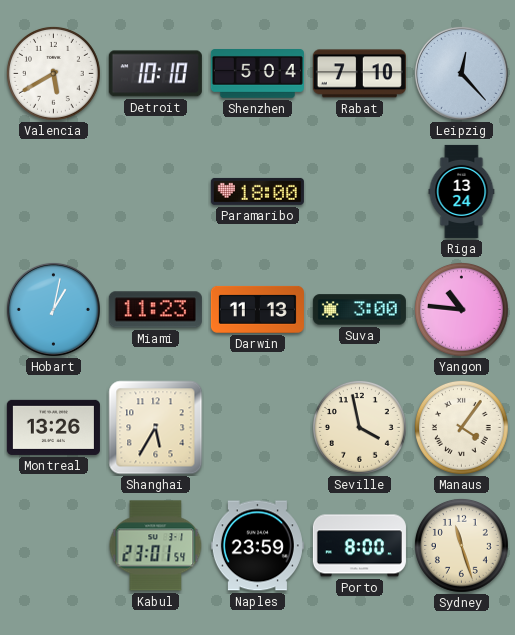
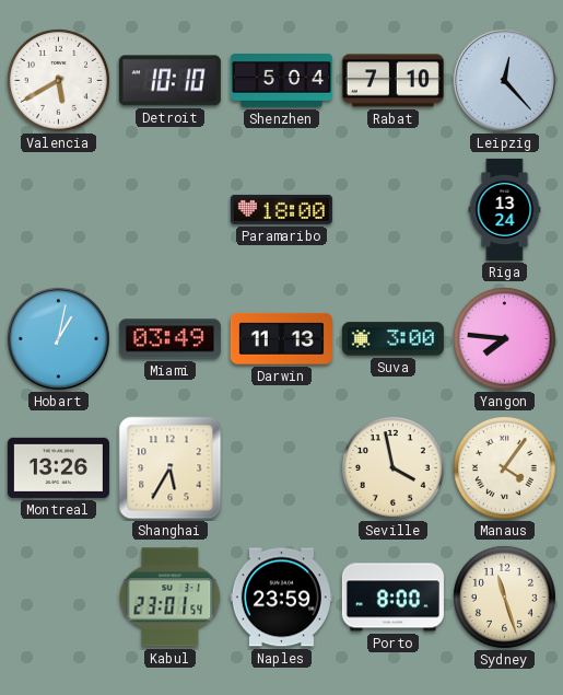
Miami: 11:23 -> 03:49 (169, 339)
Yangon: 10:46 -> 7:46 (504, 338)
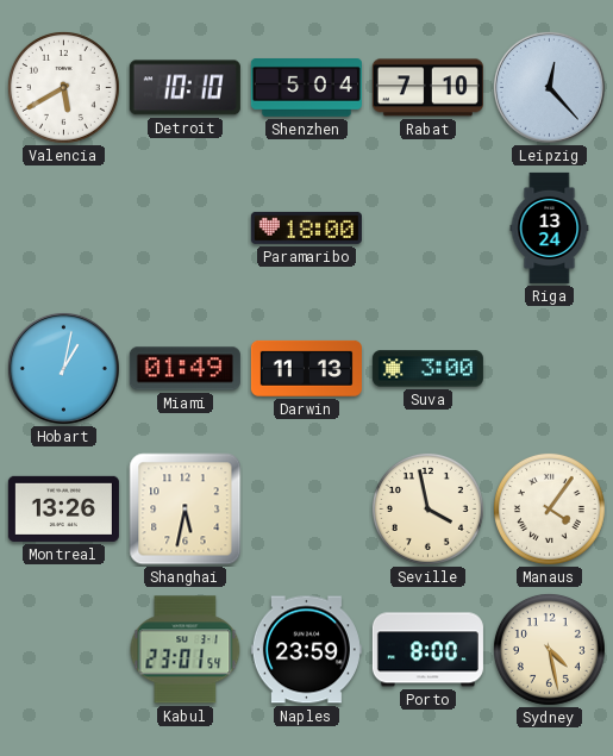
Miami: 03:49 -> 01:49 (184, 369)
Yangon: 7:46 -> none (504, 338)
Shanghai: 5:35 -> 5:32 (186, 510)
Sydney: 11:27 -> 4:28 (549, 649)
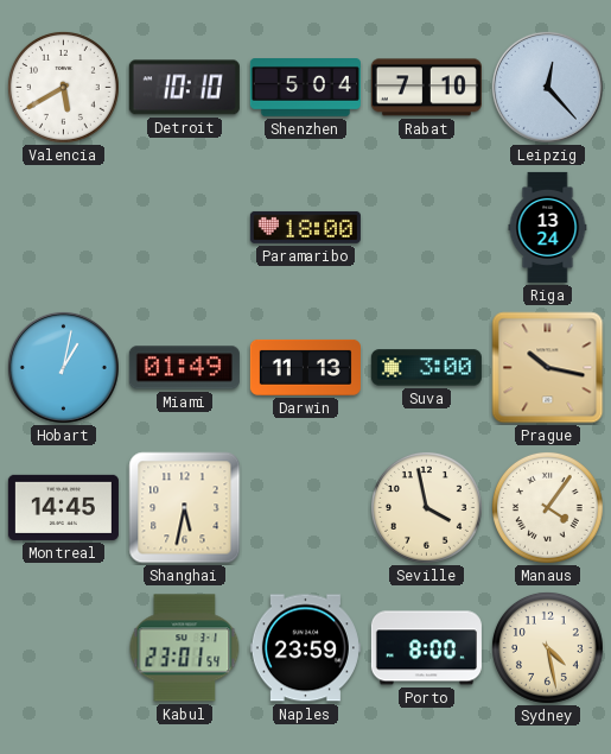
Prague: none -> 10:17 (548, 368)
Montreal: 13:26 -> 14:45 (63, 507)
